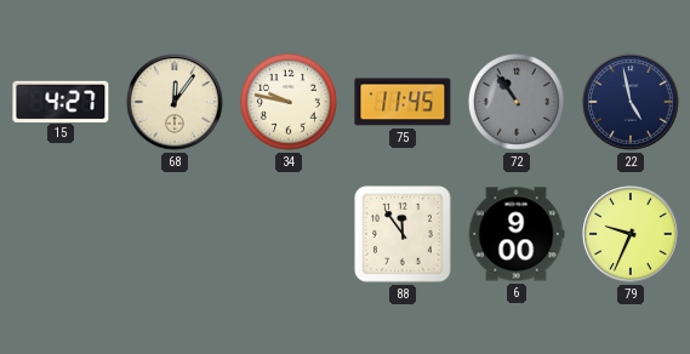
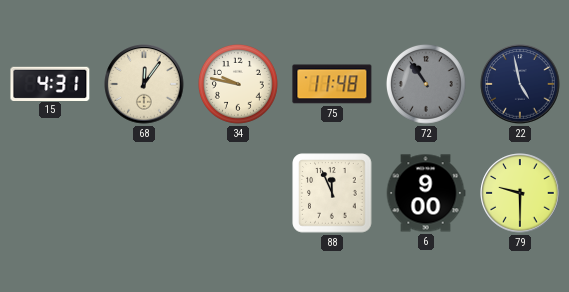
15: 4:27 -> 4:31 (50, 83)
75: 11:45 -> 11:48 (332, 84)
88: 11:54 -> 11:56 (332, 193)
79: 9:34 -> 9:30 (520, 193)
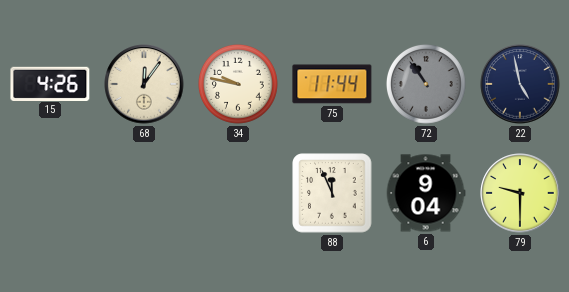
15: 4:31 -> 4:26 (50, 83)
75: 11:48 -> 11:44 (332, 84)
6: 9:00 -> 9:04 (426, 193)
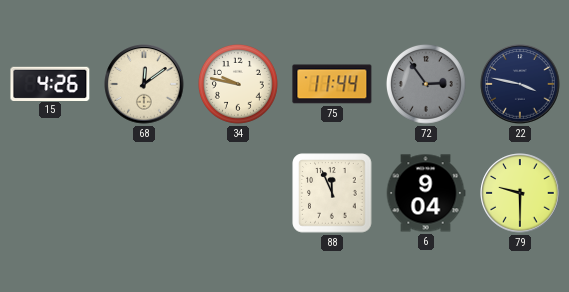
68: 12:06 -> 12:09 (144, 84)
72: 10:54 -> 2:54 (426, 84)
22: 4:58 -> 3:47 (520, 84)
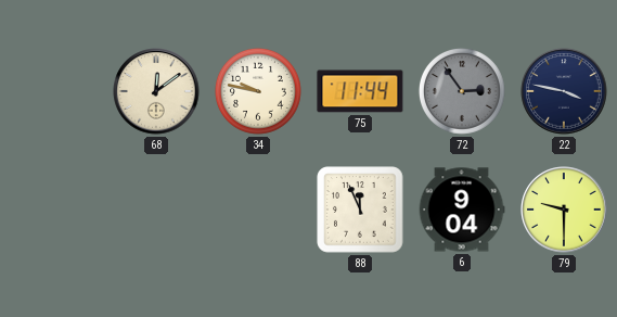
15: 4:26 -> none (50, 83)
